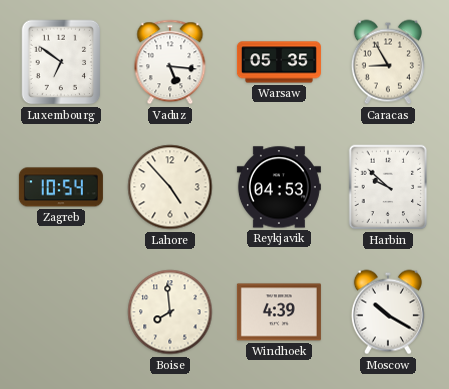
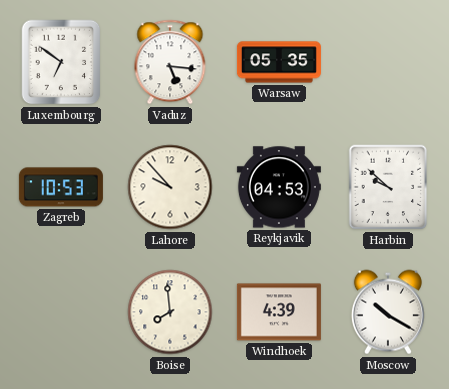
Caracas: 8:55 -> none (388, 62)
Zagreb: 10:54 -> 10:53 (61, 187)
Lahore: 4:53 -> 9:53 (170, 187)
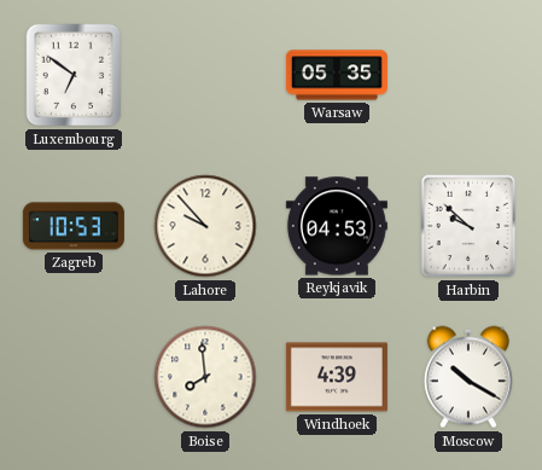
Vaduz: 5:16 -> none (170, 62)
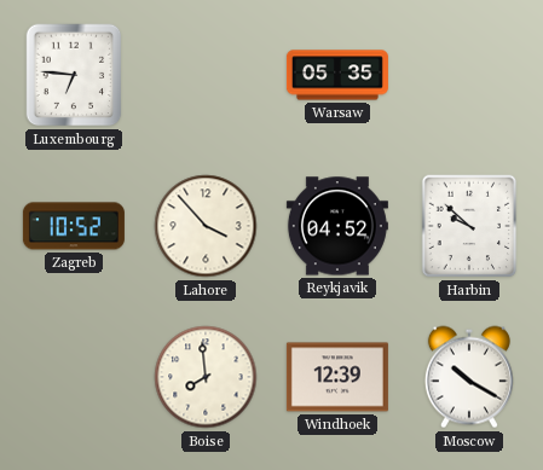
Luxembourg: 6:51 -> 6:46 (74, 75)
Zagreb: 10:53 -> 10:52 (74, 226)
Lahore: 9:53 -> 3:53 (206, 226)
Reykjavik: 04:53 -> 04:52 (337, 226)
Windhoek: 4:39 -> 12:39 (337, 377)
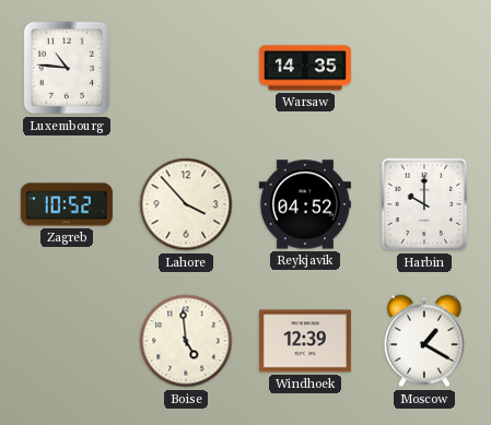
Luxembourg: 6:46 -> 10:46 (67, 68)
Warsaw: 05:35 -> 14:35 (305, 68)
Harbin: 9:52 -> 10:00 (424, 204)
Boise: 7:59 -> 4:59 (186, 341)
Moscow: 10:20 -> 1:20 (424, 341)
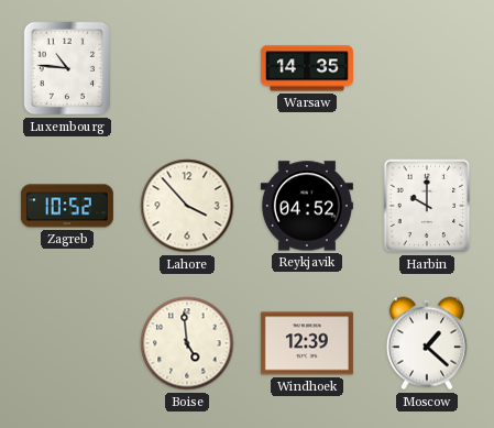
Moscow: 1:20 -> 1:22 (427, 343)
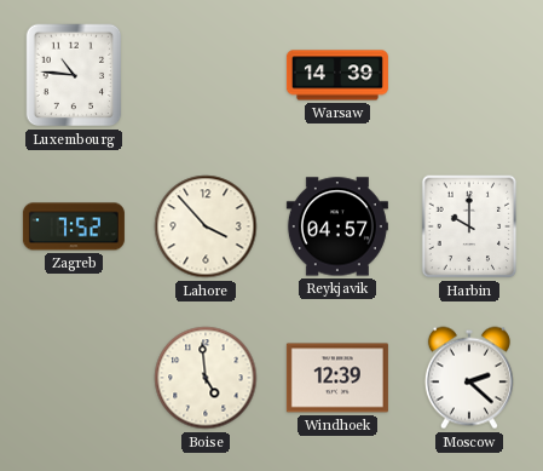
Warsaw: 14:35 -> 14:39 (337, 75)
Zagreb: 10:52 -> 7:52 (74, 226)
Reykjavik: 04:52 -> 04:57 (337, 226)
Moscow: 1:22 -> 2:22 (469, 378)
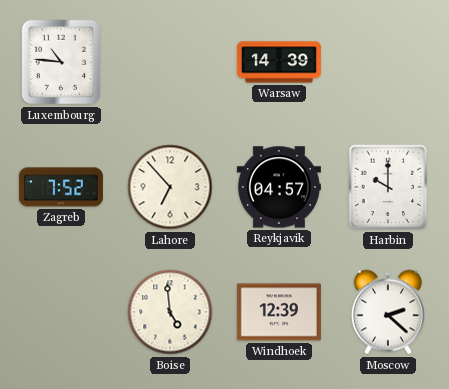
Lahore: 3:53 -> 6:53 (170, 187)
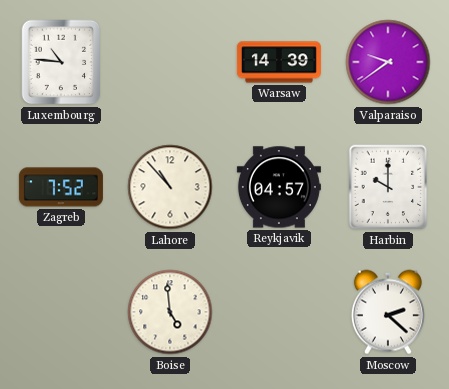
Valparaiso: none -> 9:39 (388, 62)
Lahore: 6:53 -> 10:53 (170, 187)
Windhoek: 12:39 -> none (279, 312)
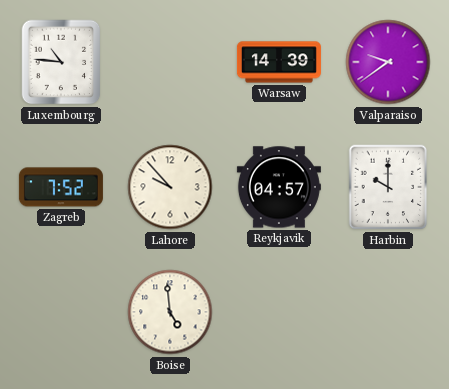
Lahore: 10:53 -> 9:53 (170, 187)
Moscow: 2:22 -> none (388, 312)
